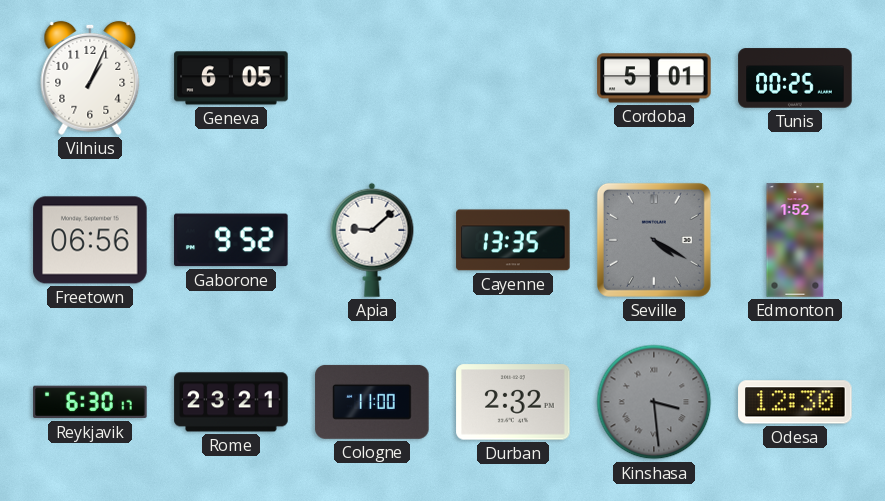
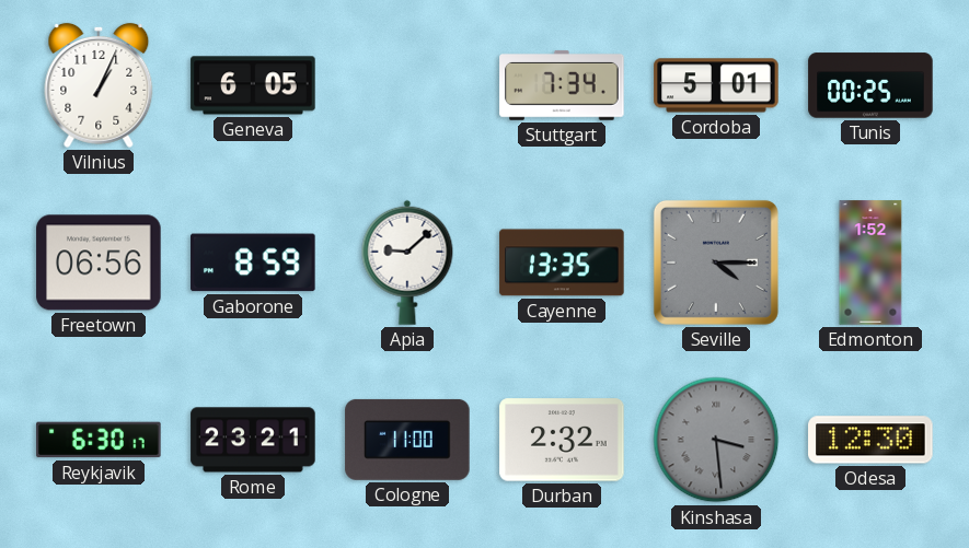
Stuttgart: none -> 7:34 (562, 85)
Gaborone: 9:52 -> 8:59 (253, 263)
Seville: 4:20 -> 4:15 (716, 263)
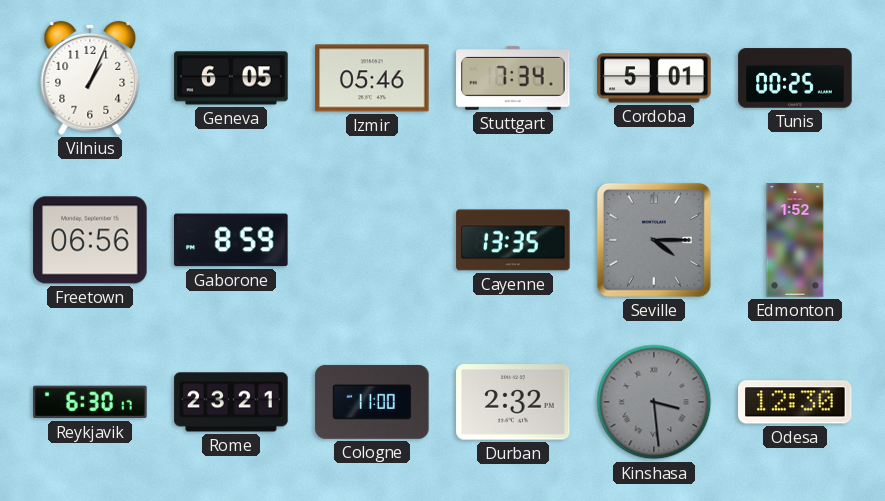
Izmir: none -> 05:46 (372, 78)
Apia: 9:08 -> none (407, 263)
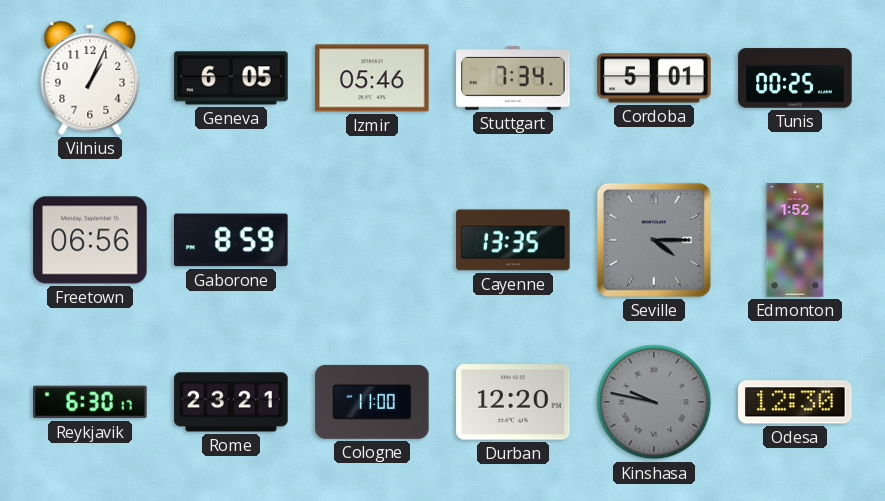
Durban: 2:32 -> 12:20 (513, 402)
Kinshasa: 3:29 -> 9:47 (654, 402)
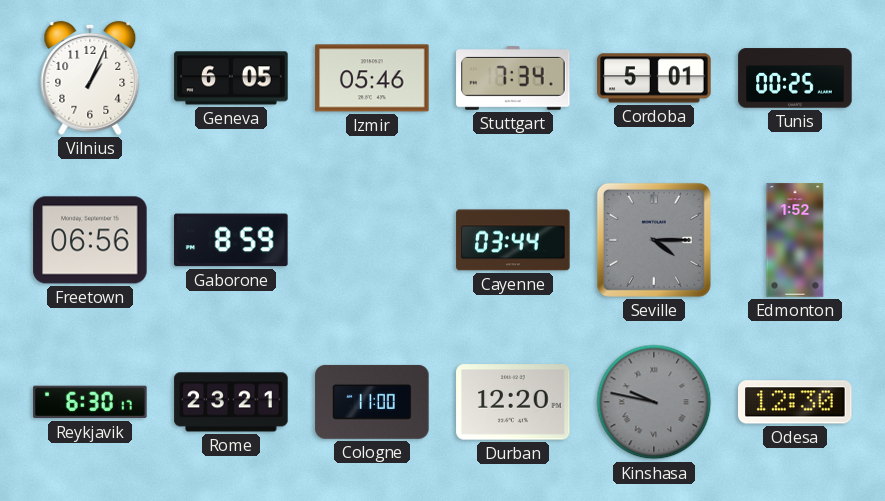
Cayenne: 13:35 -> 03:44 (513, 240)
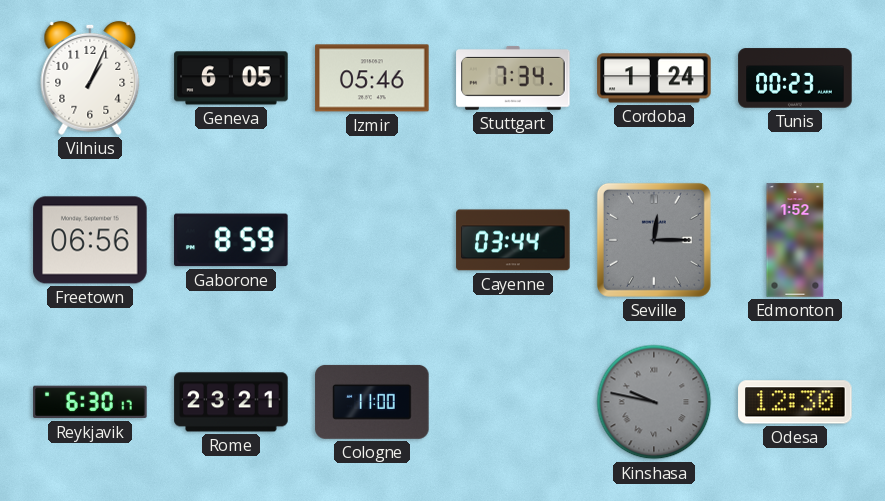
Cordoba: 5:01 -> 1:24 (654, 78)
Tunis: 00:25 -> 00:23 (795, 78)
Seville: 4:15 -> 12:15 (654, 240)
Durban: 12:20 -> none (513, 402)
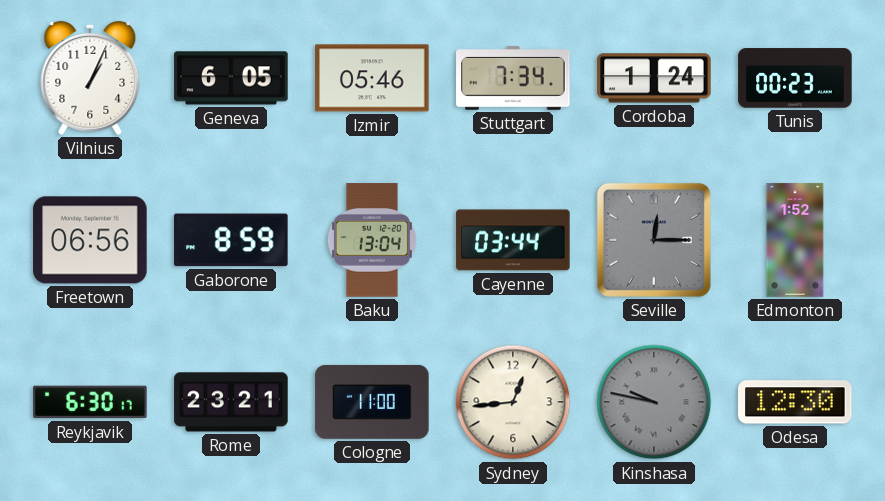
Baku: none -> 13:04 (372, 240)
Sydney: none -> 12:44 (513, 402)
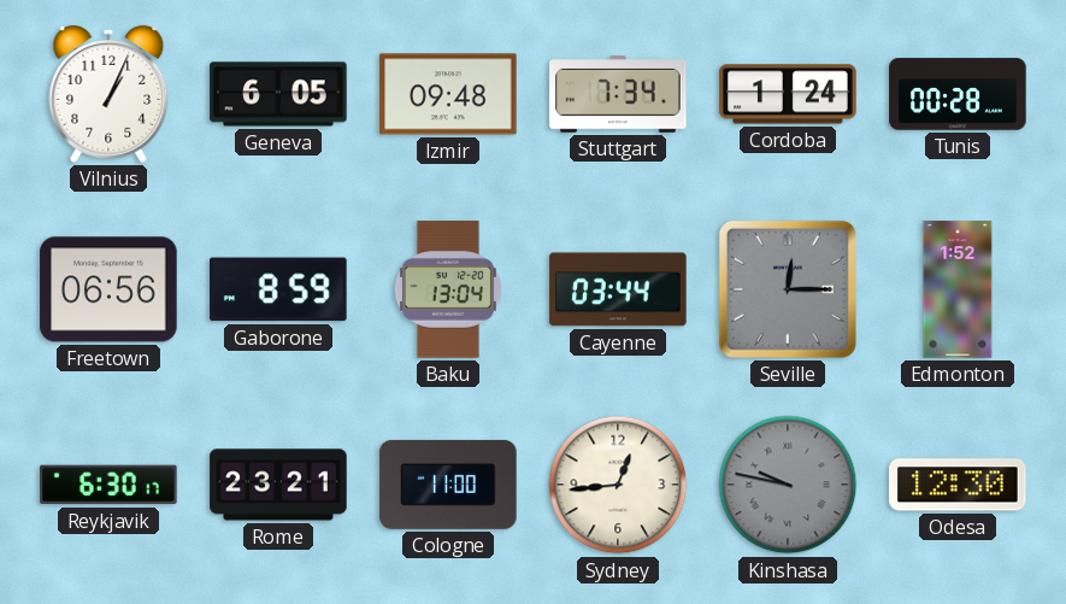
Izmir: 05:46 -> 09:48 (448, 94)
Tunis: 00:23 -> 00:28 (958, 94)
